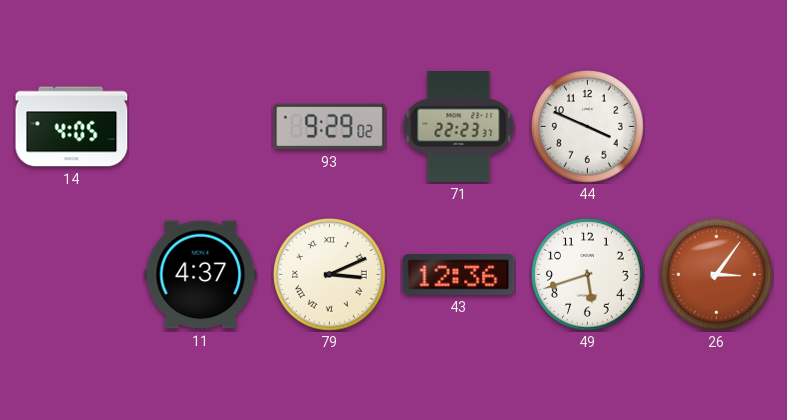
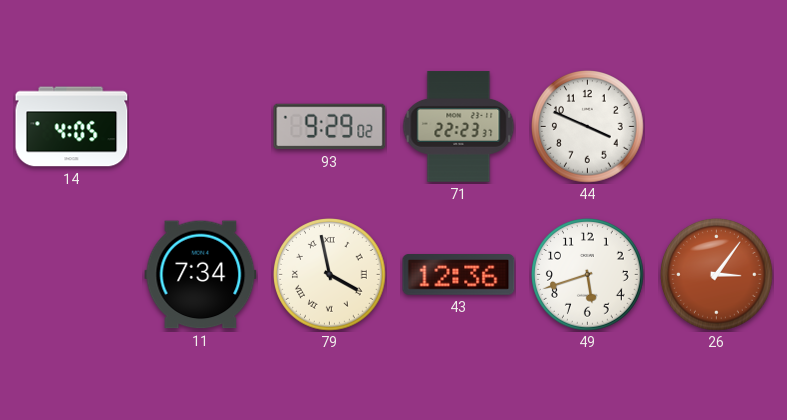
11: 4:37 -> 7:34 (201, 275)
79: 3:11 -> 3:58 (330, 275)
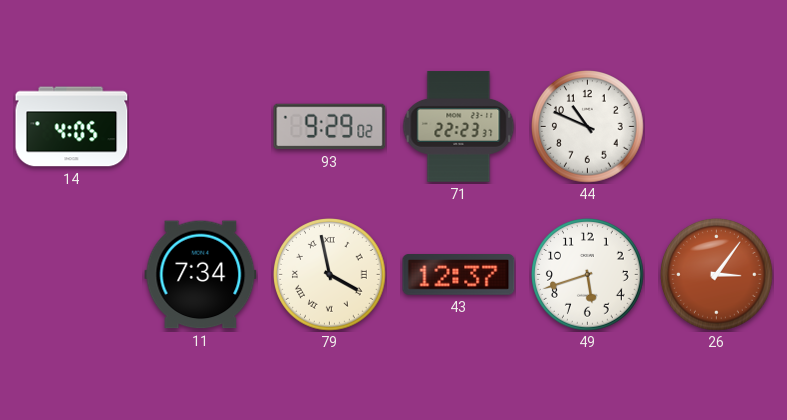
44: 3:49 -> 10:49 (588, 127)
43: 12:36 -> 12:37 (459, 275)
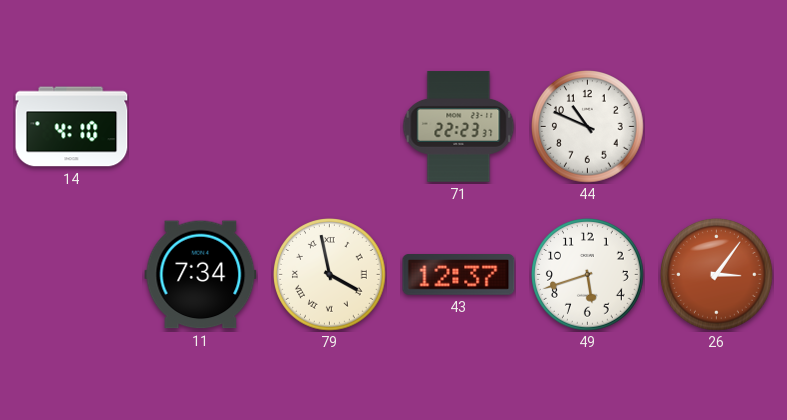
14: 4:05 -> 4:10 (72, 127)
93: 9:29 -> none (330, 127)
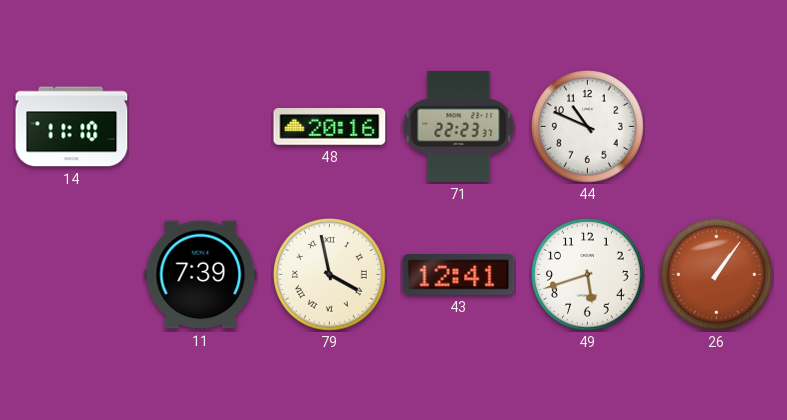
14: 4:10 -> 11:10 (72, 127)
48: none -> 20:16 (330, 127)
11: 7:34 -> 7:39 (201, 275)
43: 12:37 -> 12:41 (459, 275)
26: 3:06 -> 1:06 (717, 275)
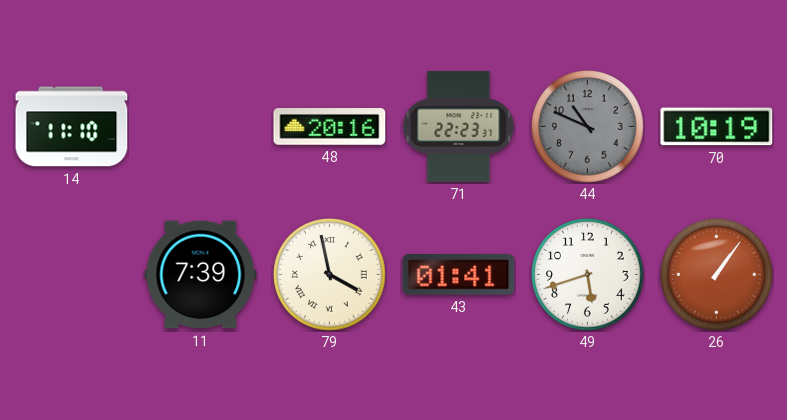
44 dial: white -> grey (588, 127)
70: none -> 10:19 (717, 127)
43: 12:41 -> 01:41 (459, 275)
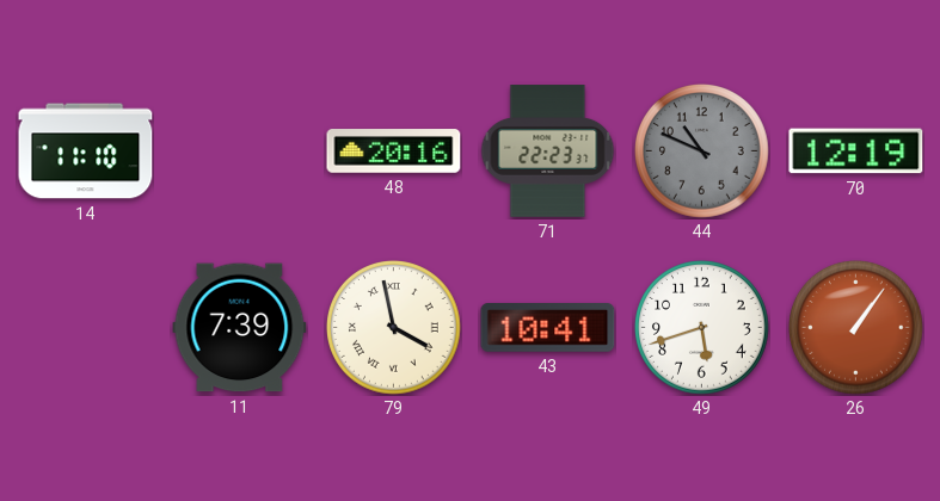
70: 10:19 -> 12:19 (856, 151)
43: 01:41 -> 10:41 (548, 328)
